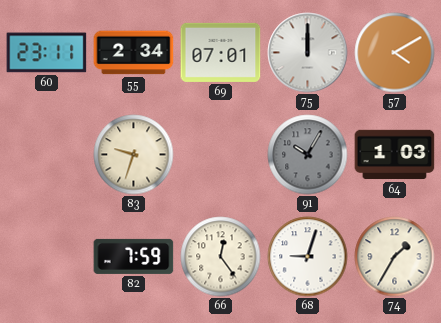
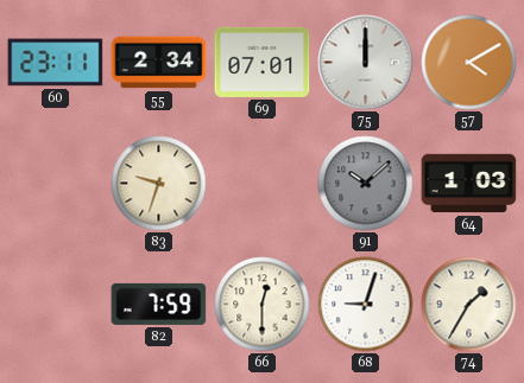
91: 10:05 -> 10:08 (366, 184)
66: 12:24 -> 12:30 (263, 305)
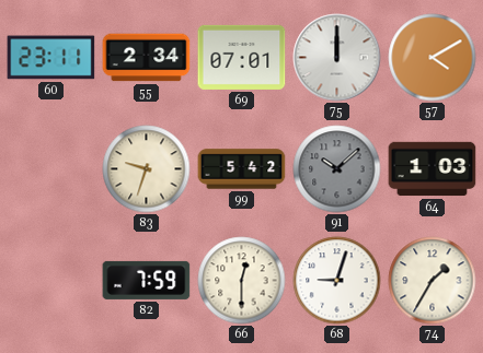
99: none -> 5:42 (242, 169)
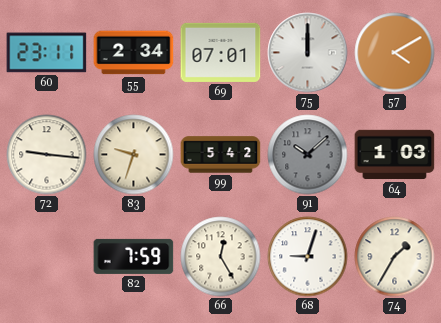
72: none -> 9:16 (47, 155)
66: 12:30 -> 12:25 (221, 257)
